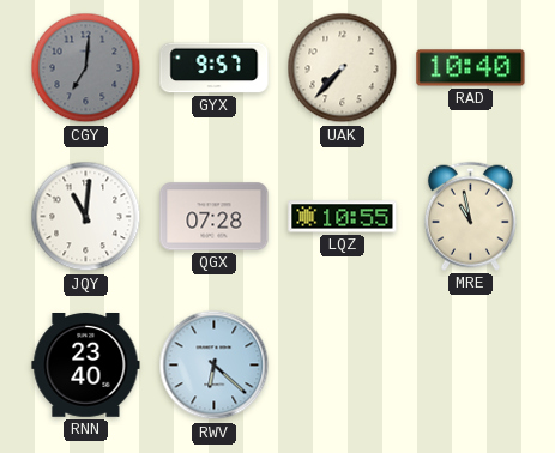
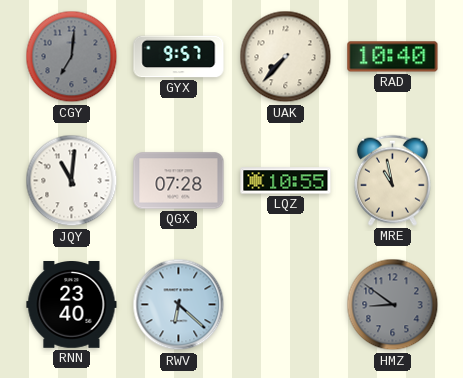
HMZ: none -> 8:51 (393, 305)
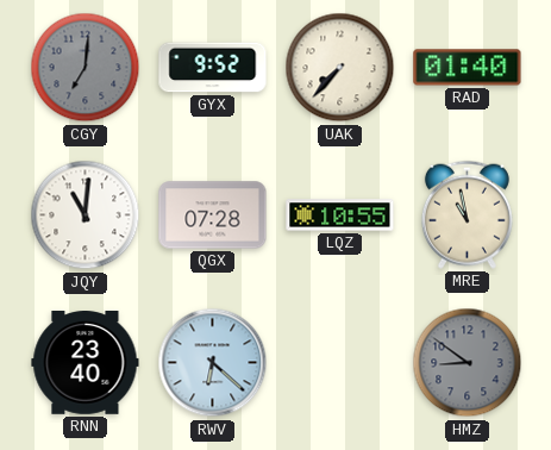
GYX: 9:57 -> 9:52 (213, 68)
RAD: 10:40 -> 01:40 (468, 68)
